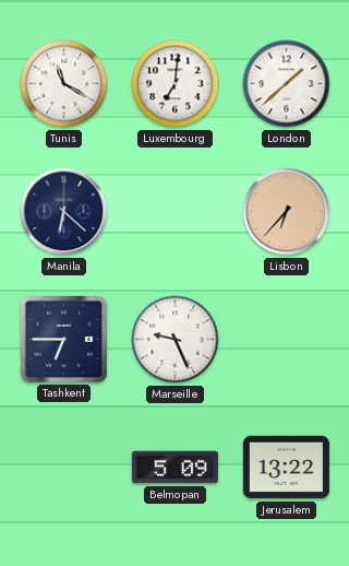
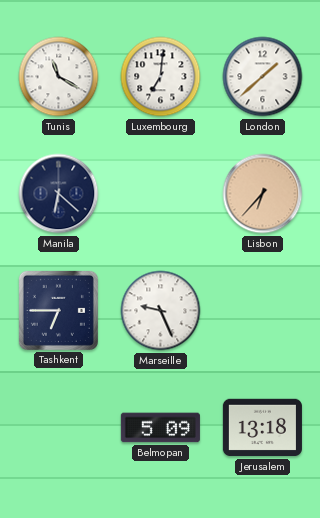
Jerusalem: 13:22 -> 13:18 (262, 428)
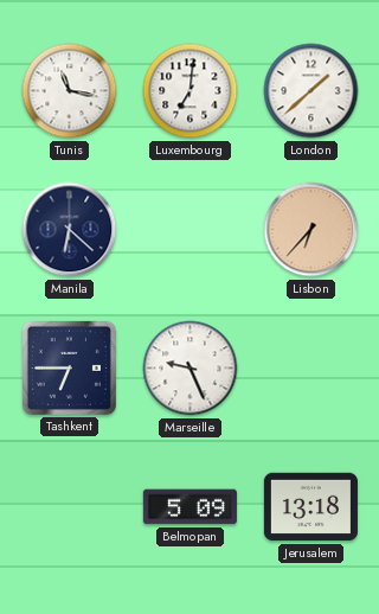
Tunis: 11:20 -> 11:17 (70, 91)
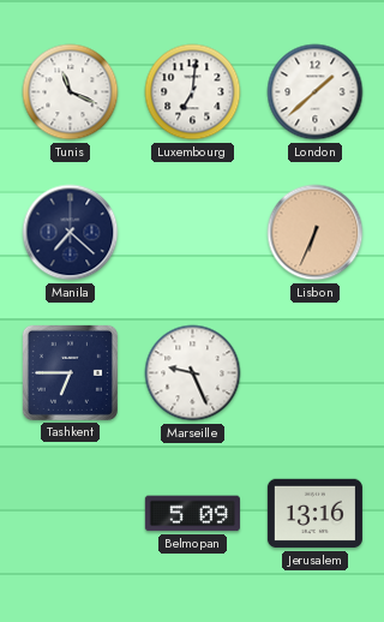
Tunis: 11:17 -> 11:19 (71, 92)
Manila: 6:22 -> 7:22 (71, 233)
Lisbon: 6:37 -> 6:34 (316, 233)
Jerusalem: 13:18 -> 13:16 (314, 514)
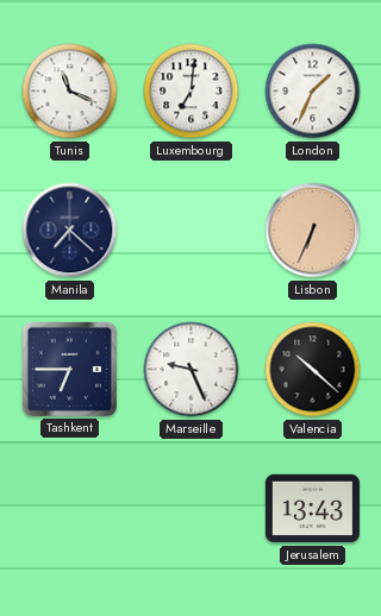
London: 1:38 -> 1:34 (313, 92)
Valencia: none -> 10:22 (313, 370)
Belmopan: 5:09 -> none (192, 514)
Jerusalem: 13:16 -> 13:43 (312, 509)
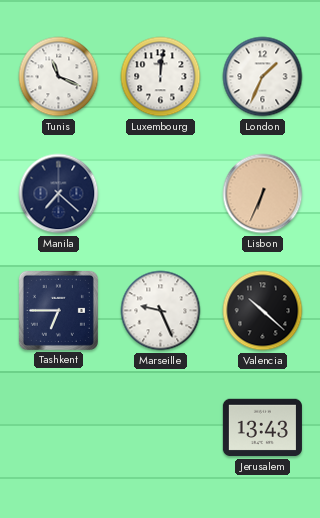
Luxembourg: 7:01 -> 12:01 (161, 77)
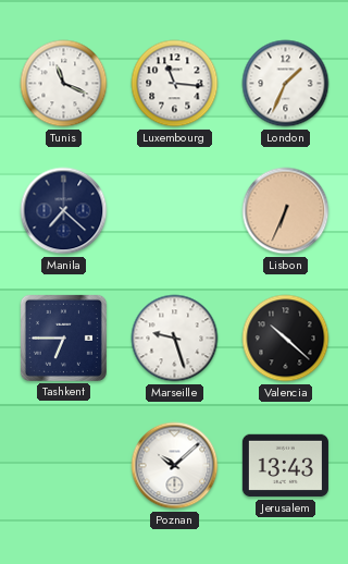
Luxembourg: 12:01 -> 11:16 (175, 84)
Marseille: 9:26 -> 9:27 (175, 339)
Poznan: none -> 10:08 (175, 466)
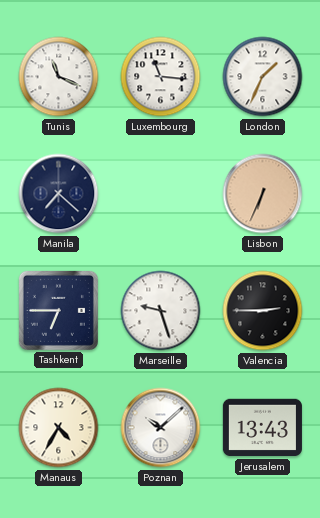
Valencia: 10:22 -> 2:45 (263, 311)
Manaus: none -> 4:35 (59, 428)
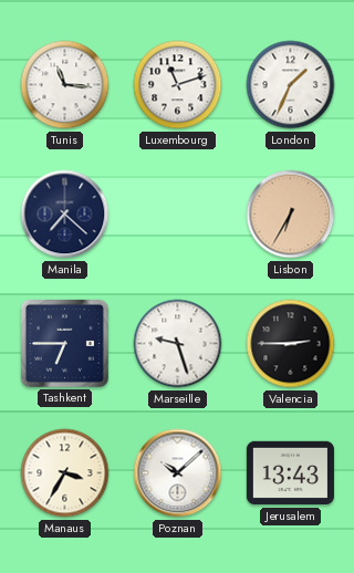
Tunis: 11:19 -> 11:16 (65, 85)
Luxembourg: 11:16 -> 11:12 (178, 85)
Lisbon: 6:34 -> 6:35 (291, 215)
Manaus: 4:35 -> 3:35 (65, 473)
